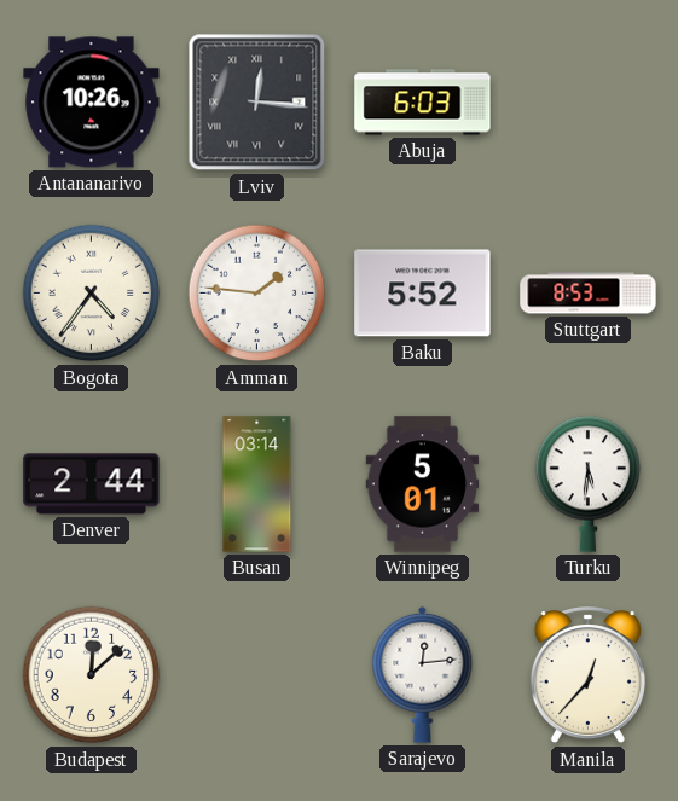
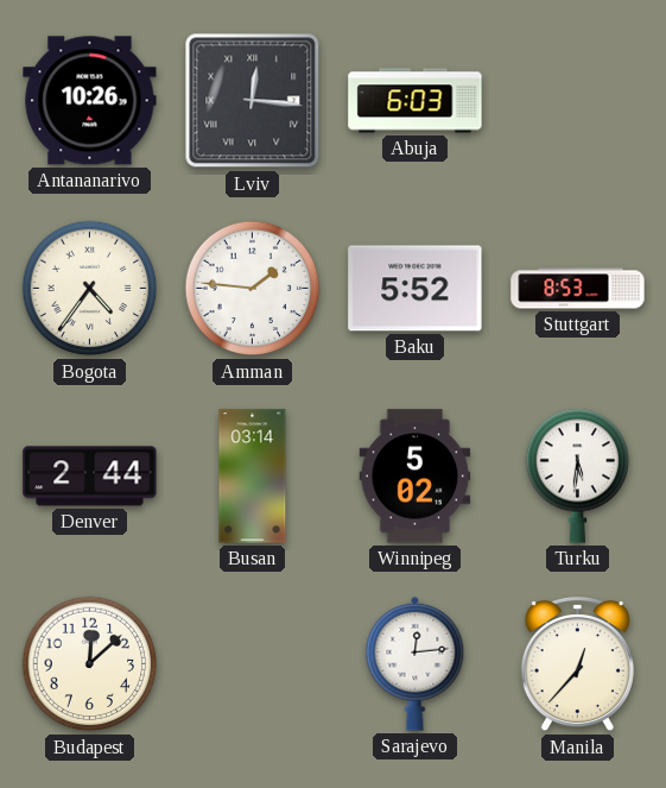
Winnipeg: 5:01 -> 5:02 (416, 477)
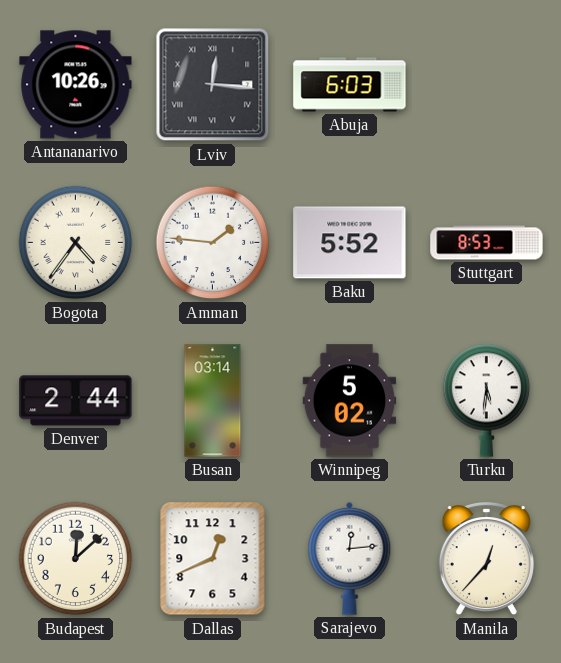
Dallas: none -> 12:41 (213, 559)
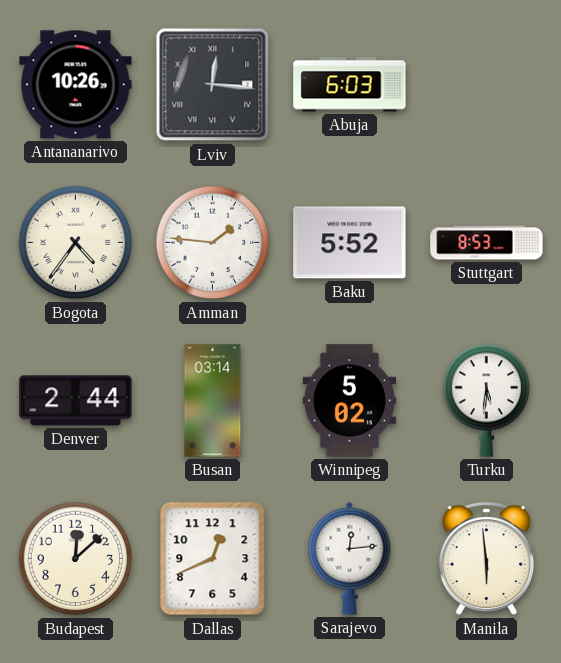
Manila: 12:37 -> 5:59 (486, 560)
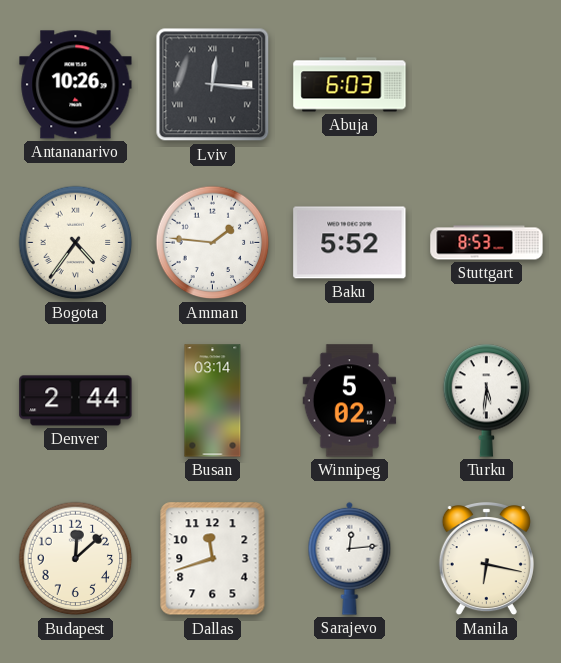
Dallas: 12:41 -> 11:42 (213, 559)
Manila: 5:59 -> 6:17 (486, 560)
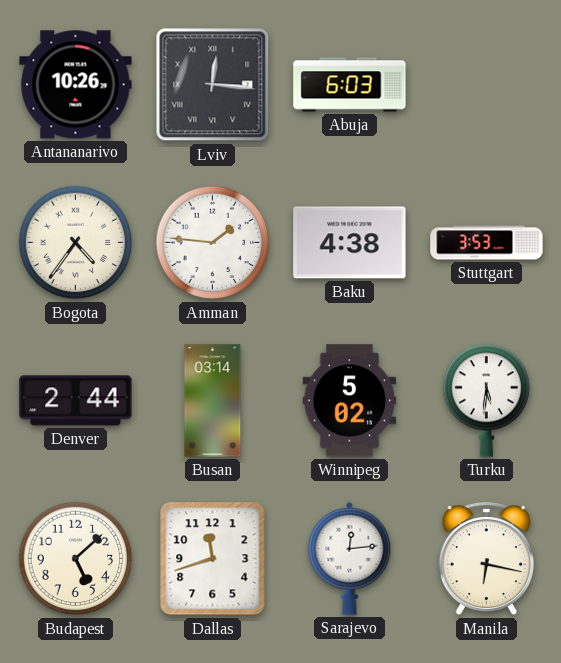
Baku: 5:52 -> 4:38 (350, 243)
Stuttgart: 8:53 -> 3:53 (487, 243)
Budapest: 12:08 -> 5:08 (76, 559)
